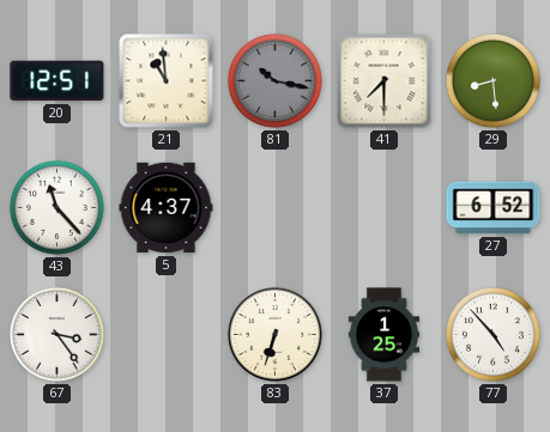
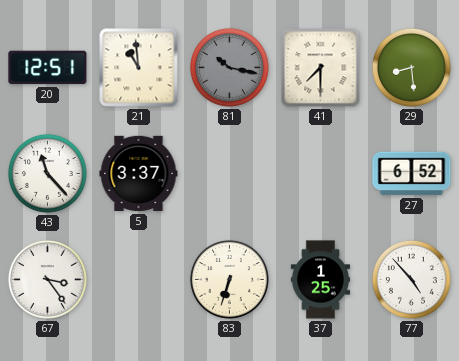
5: 4:37 -> 3:37 (139, 174)
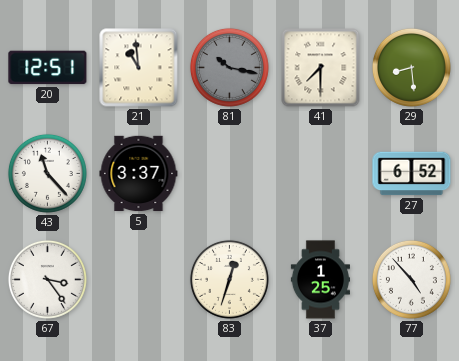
83: 6:33 -> 12:33 (229, 279)
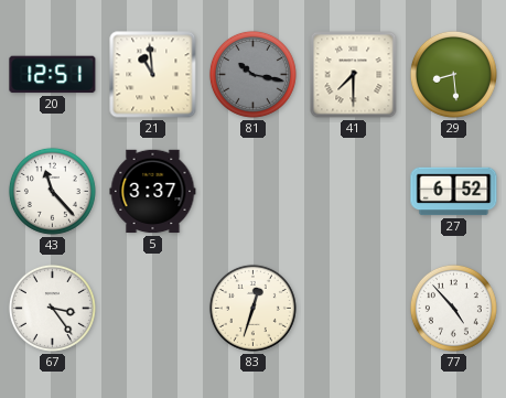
37: 1:25 -> none (320, 280)
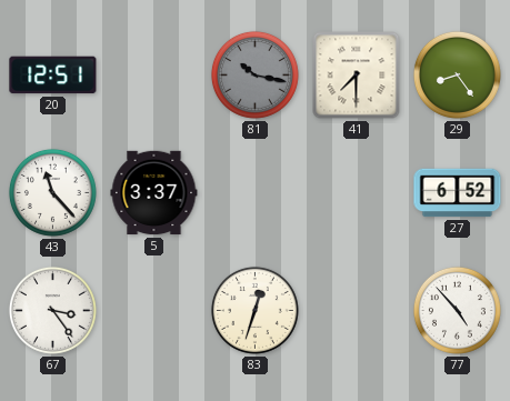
21: 10:59 -> none (153, 75)
29: 8:29 -> 8:24 (457, 74)
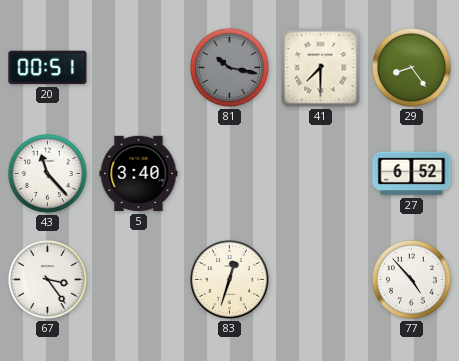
20: 12:51 -> 00:51 (48, 68)
5: 3:37 -> 3:40 (139, 174)
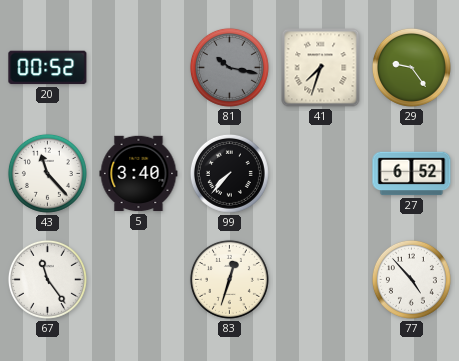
20: 00:51 -> 00:52 (48, 68)
41: 7:30 -> 7:33 (321, 68)
29: 8:24 -> 9:24 (411, 67)
99: none -> 7:37 (229, 173)
67: 3:24 -> 11:24 (47, 279)
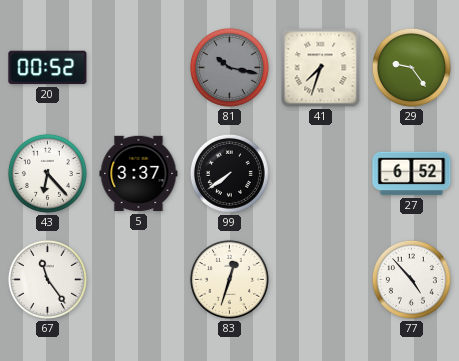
43: 11:23 -> 6:23 (47, 173)
5: 3:40 -> 3:37 (139, 174)
99: 7:37 -> 7:39 (229, 173)
